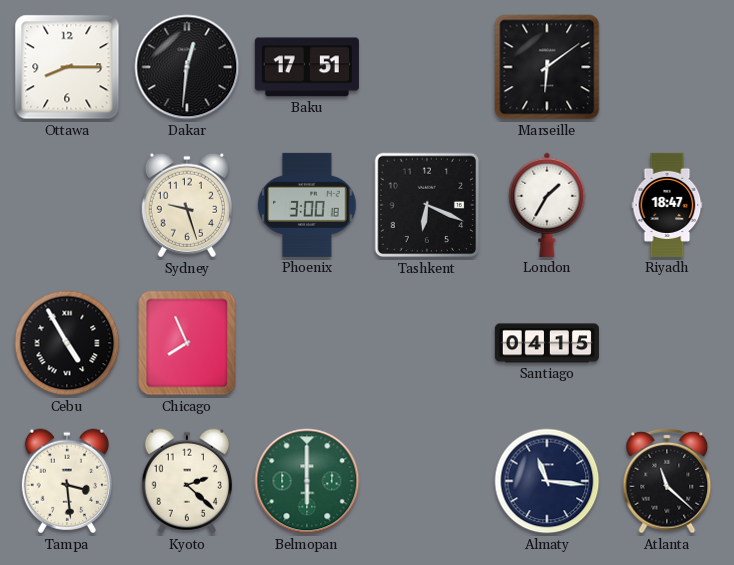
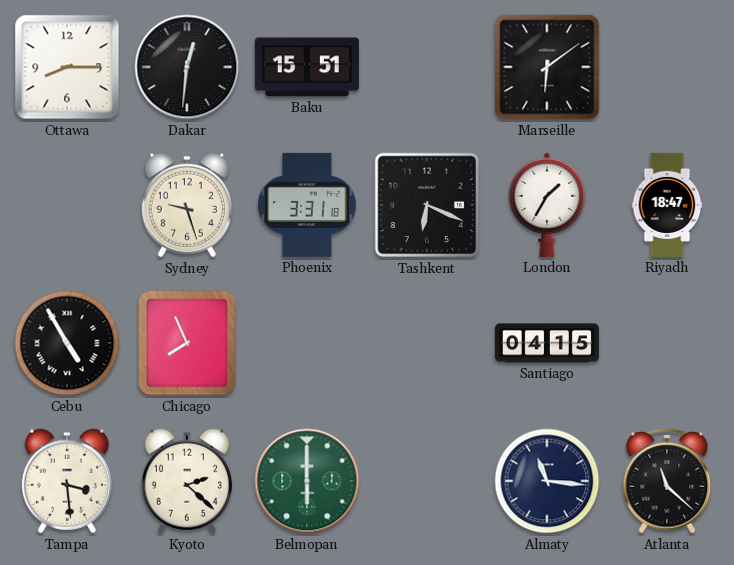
Baku: 17:51 -> 15:51 (307, 67)
Phoenix: 3:00 -> 3:31 (307, 205)
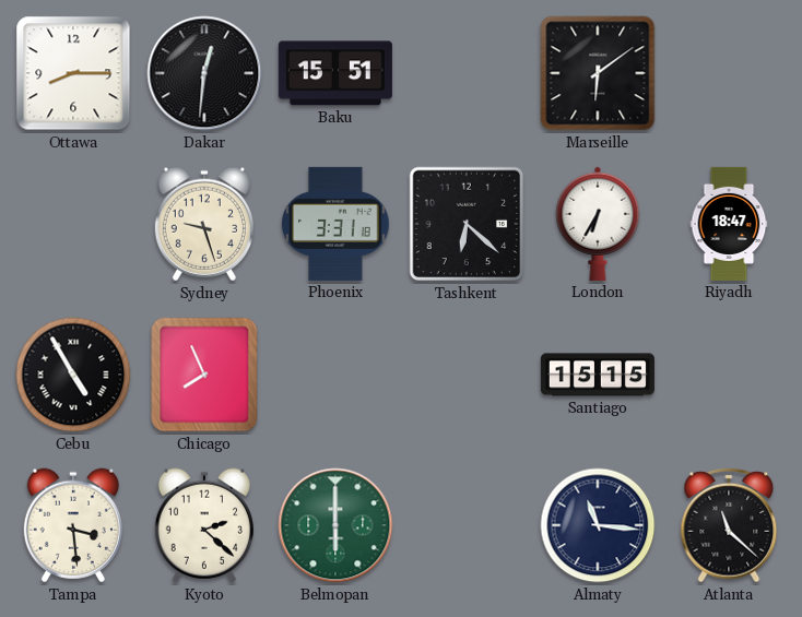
Tashkent: 6:19 -> 6:22 (467, 224)
London: 1:35 -> 6:35 (598, 224)
Santiago: 04:15 -> 15:15 (598, 375)
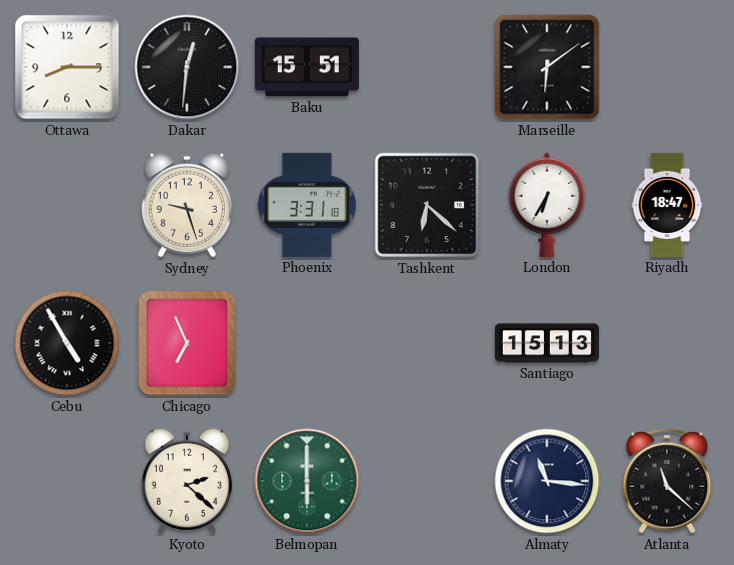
Chicago: 7:56 -> 6:56 (187, 343)
Santiago: 15:15 -> 15:13 (547, 343)
Tampa: 3:29 -> none (73, 525)
